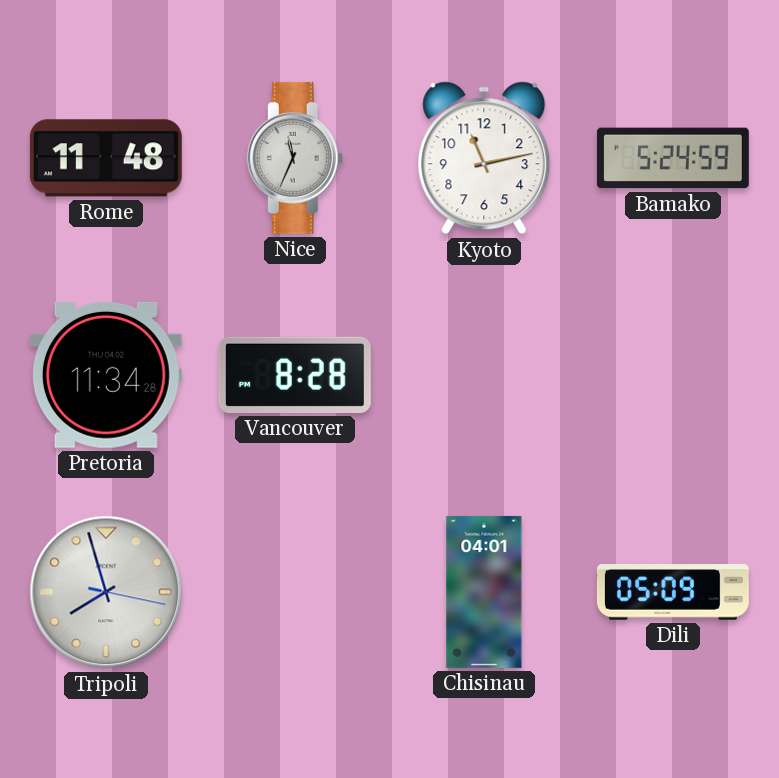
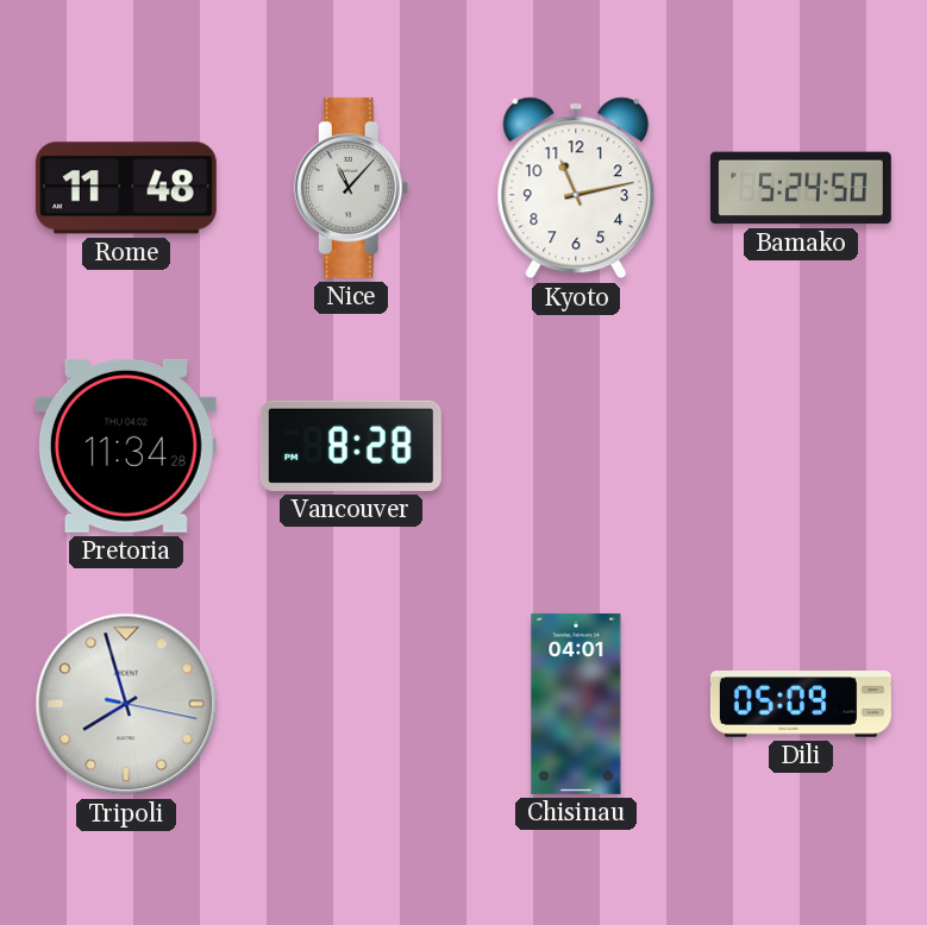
Nice: 11:34 -> 11:07 (351, 188)
Bamako: 5:24:59 -> 5:24:50 (801, 188)
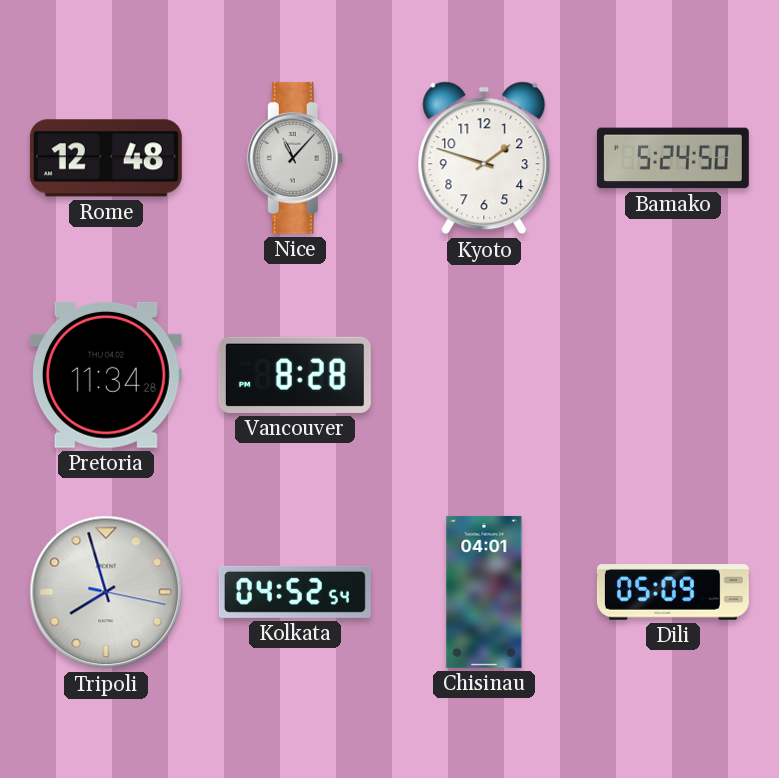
Rome: 11:48 -> 12:48 (106, 158)
Kyoto: 11:13 -> 1:48 (484, 158)
Kolkata: none -> 04:52 (295, 592)
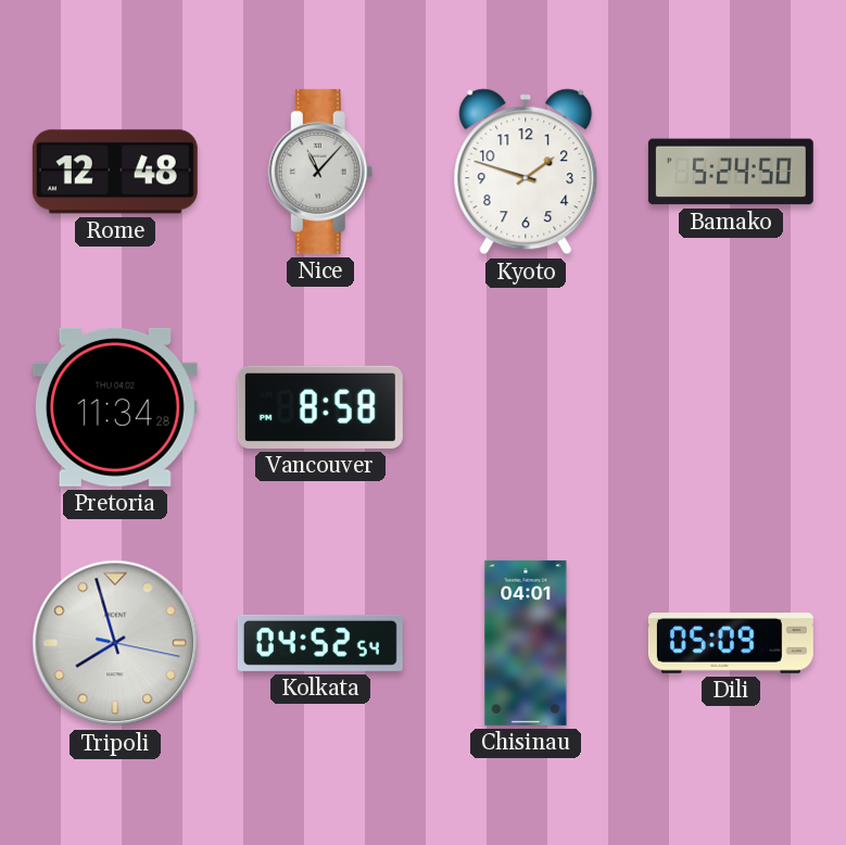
Vancouver: 8:28 -> 8:58 (320, 407)
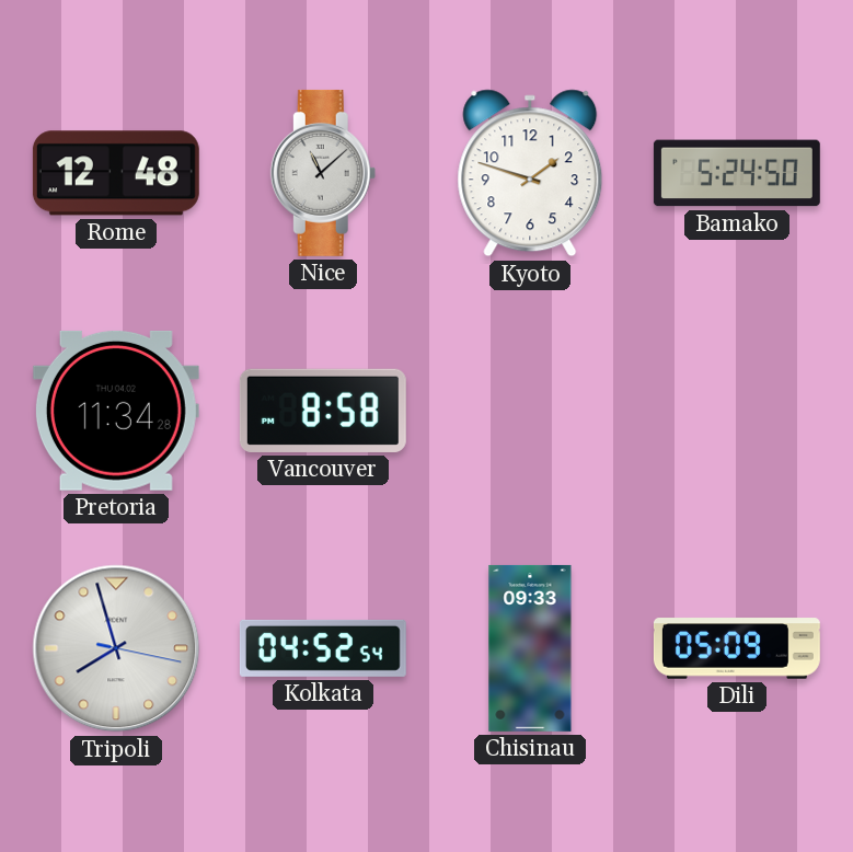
Nice: 11:07 -> 11:08 (323, 173)
Chisinau: 04:01 -> 09:33 (530, 648)
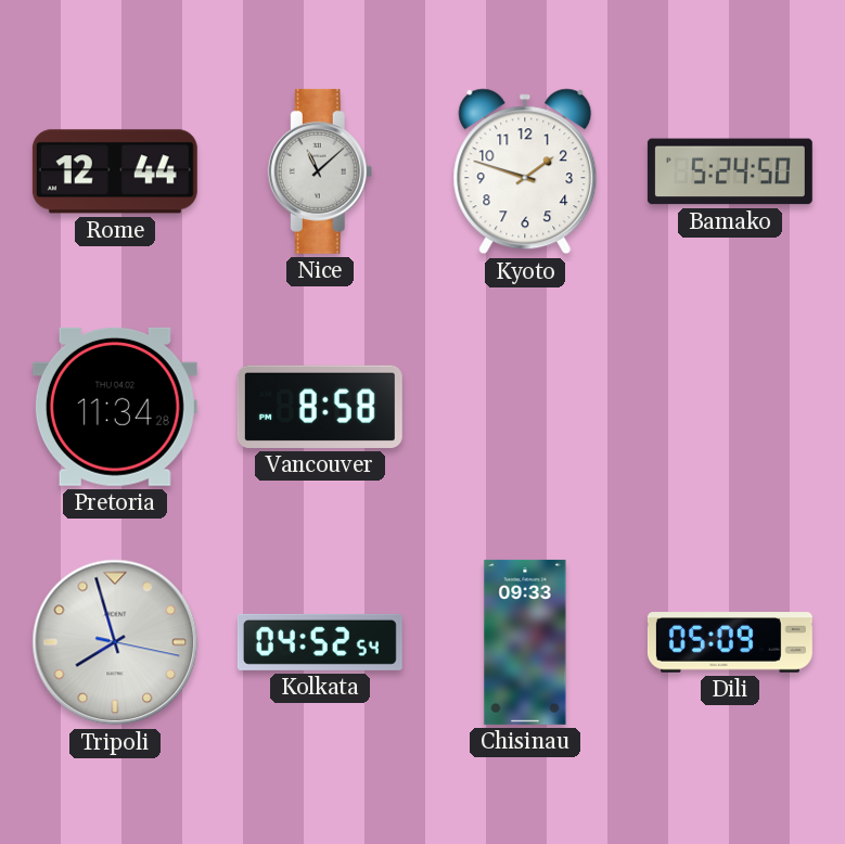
Rome: 12:48 -> 12:44 (115, 171)
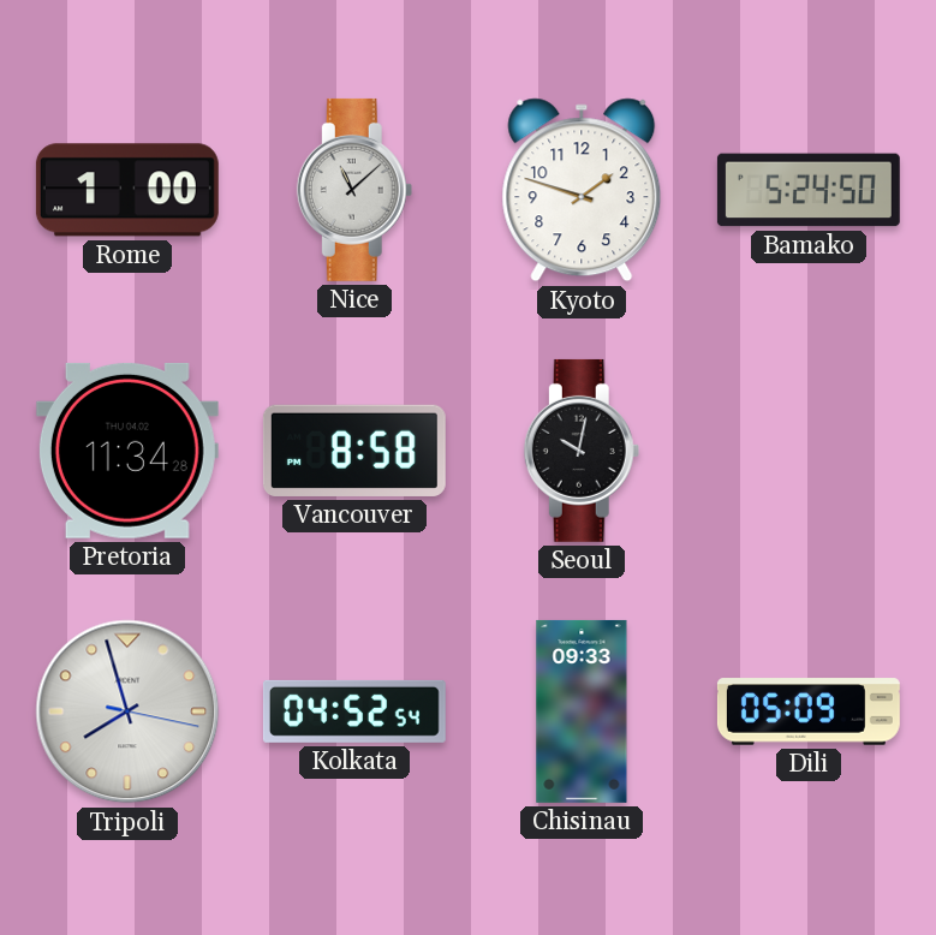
Rome: 12:44 -> 1:00 (127, 190)
Seoul: none -> 10:02 (582, 451)
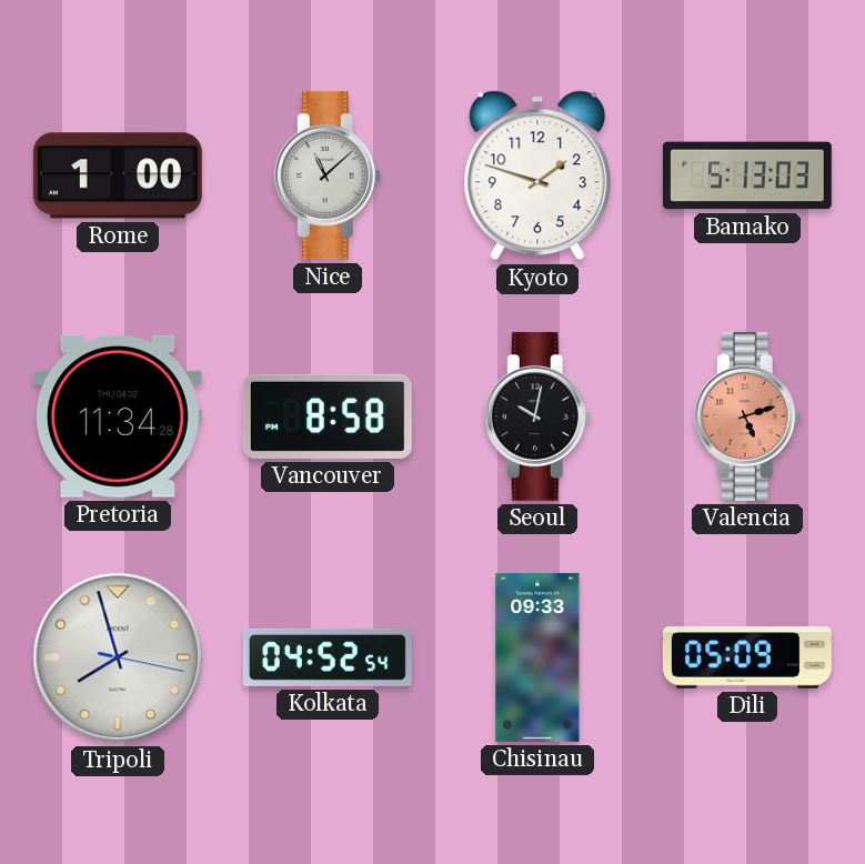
Bamako: 5:24 -> 5:13 (747, 175)
Valencia: none -> 5:12 (747, 416)
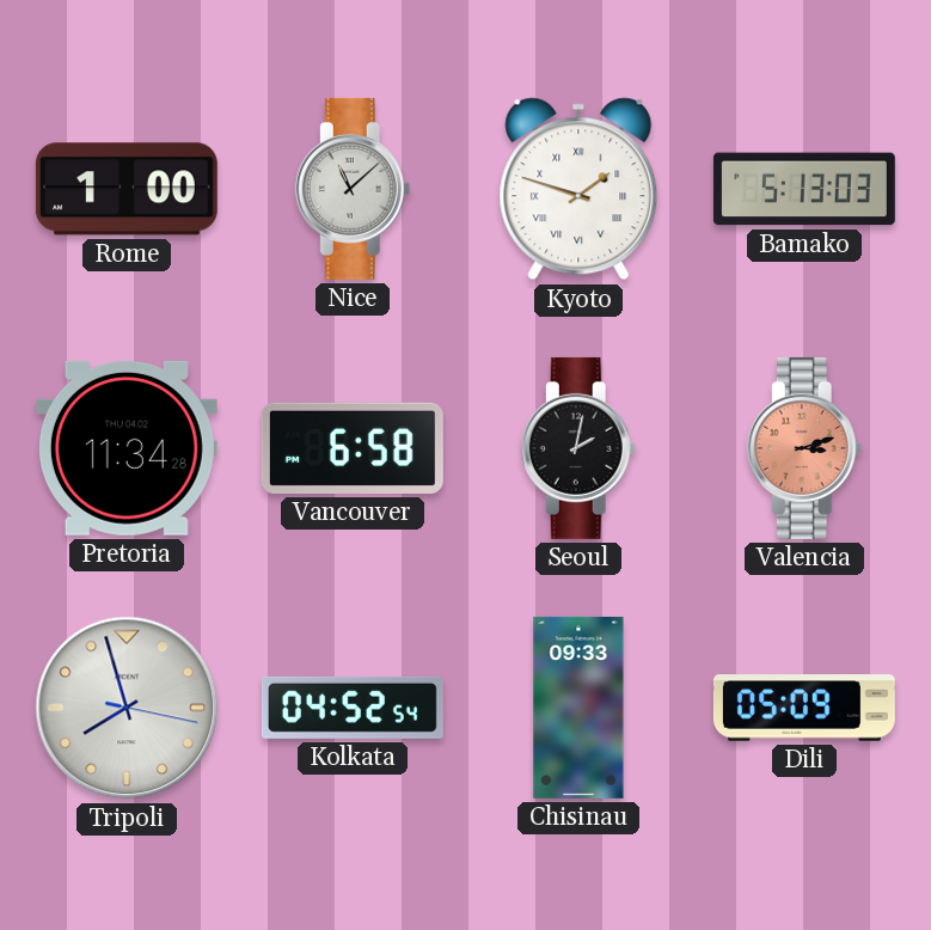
Kyoto numerals: Arabic -> Roman (578, 189)
Vancouver: 8:58 -> 6:58 (353, 448)
Seoul: 10:02 -> 2:02 (578, 448)
Valencia: 5:12 -> 3:12 (804, 448)
